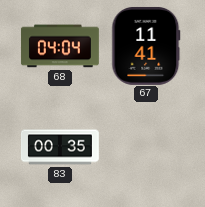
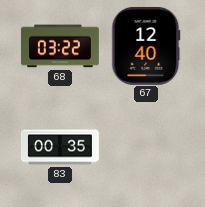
68: 04:04 -> 03:22 (60, 46)
67: 11:41 -> 12:40 (146, 46)
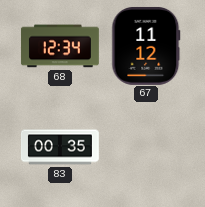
68: 03:22 -> 12:34 (60, 46)
67: 12:40 -> 11:12 (146, 46)
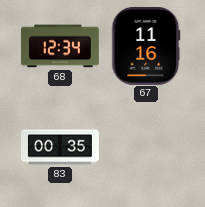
67: 11:12 -> 11:16 (146, 46)
